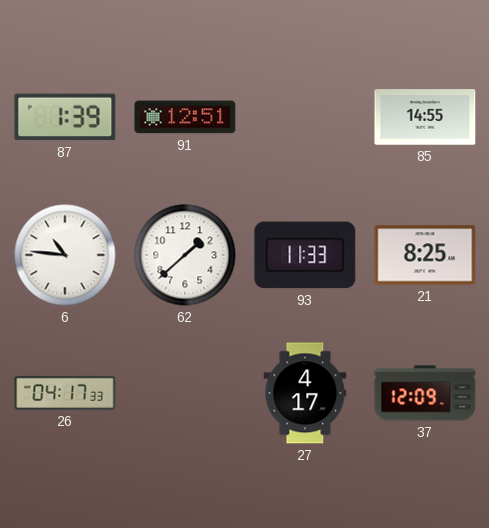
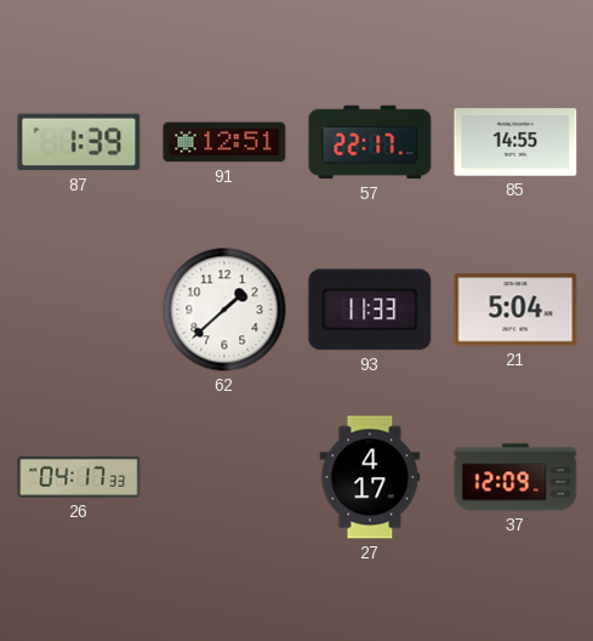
57: none -> 22:17 (370, 142)
6: 10:46 -> none (65, 255)
21: 8:25 -> 5:04 (515, 310)
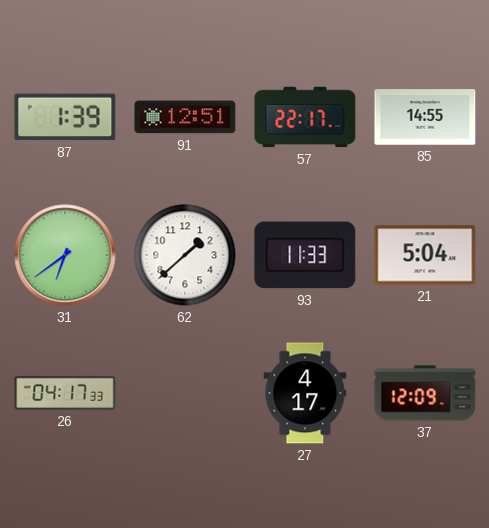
31: none -> 6:39 (65, 255)
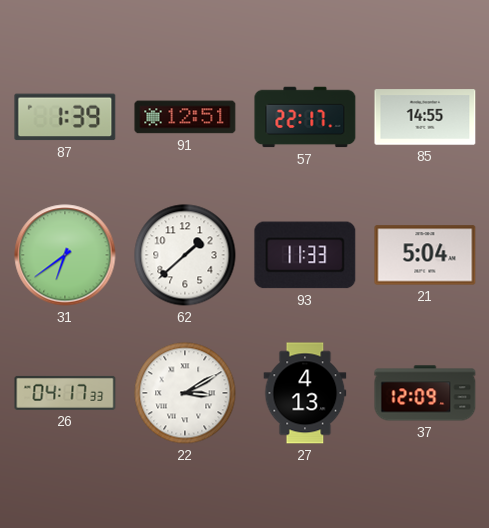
22: none -> 3:10 (185, 393)
27: 4:17 -> 4:13 (305, 393)
